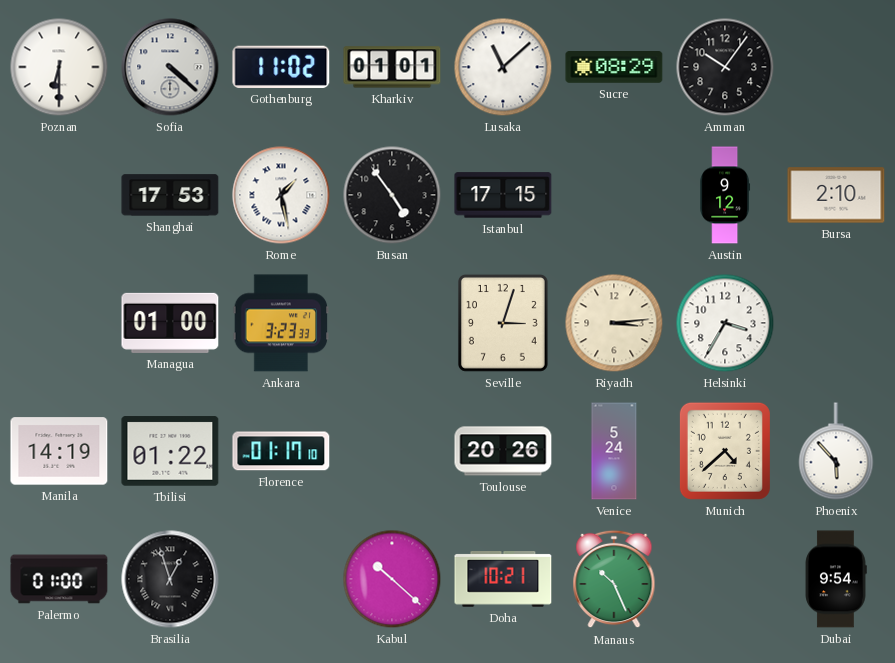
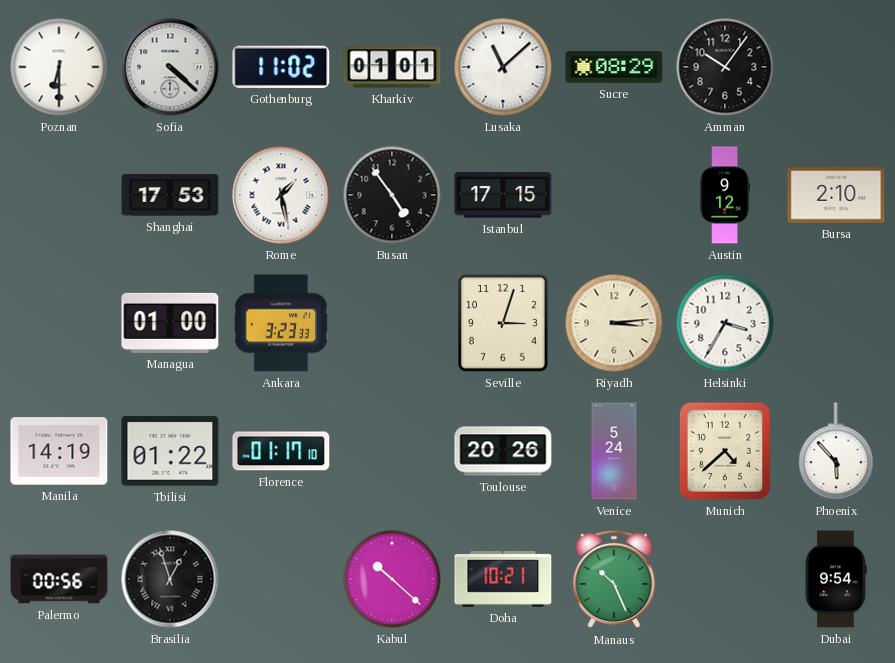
Palermo: 01:00 -> 00:56 (59, 579)
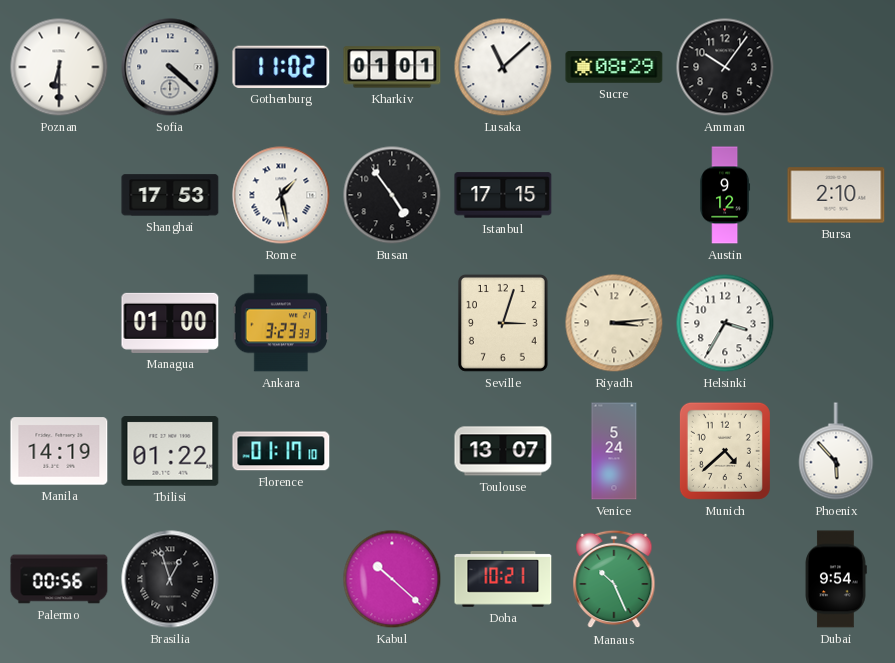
Toulouse: 20:26 -> 13:07 (503, 451)
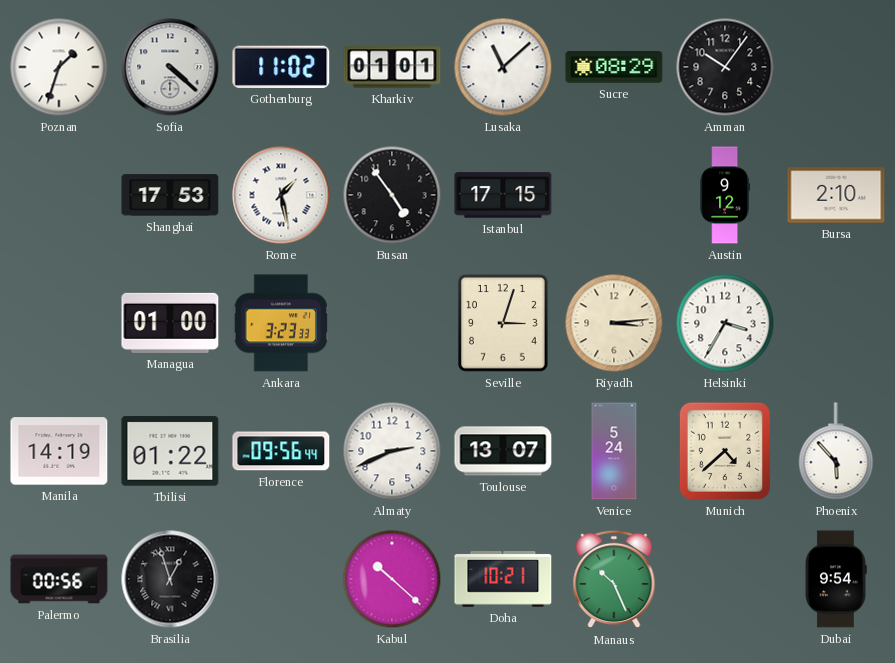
Poznan: 6:30 -> 1:33 (59, 67)
Florence: 01:17 -> 09:56 (281, 451)
Almaty: none -> 2:41 (392, 451)
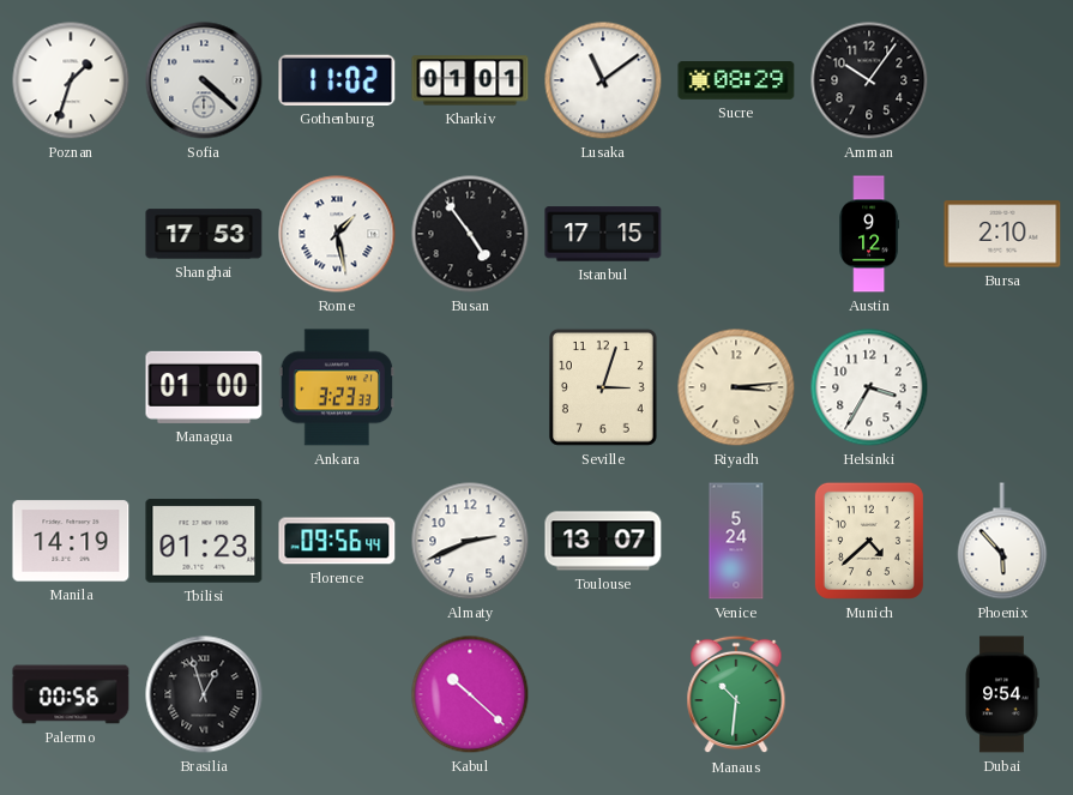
Lusaka: 11:08 -> 11:09 (603, 80)
Tbilisi: 01:22 -> 01:23 (204, 541)
Doha: 10:21 -> none (503, 580)
Manaus: 10:26 -> 10:31 (736, 694)
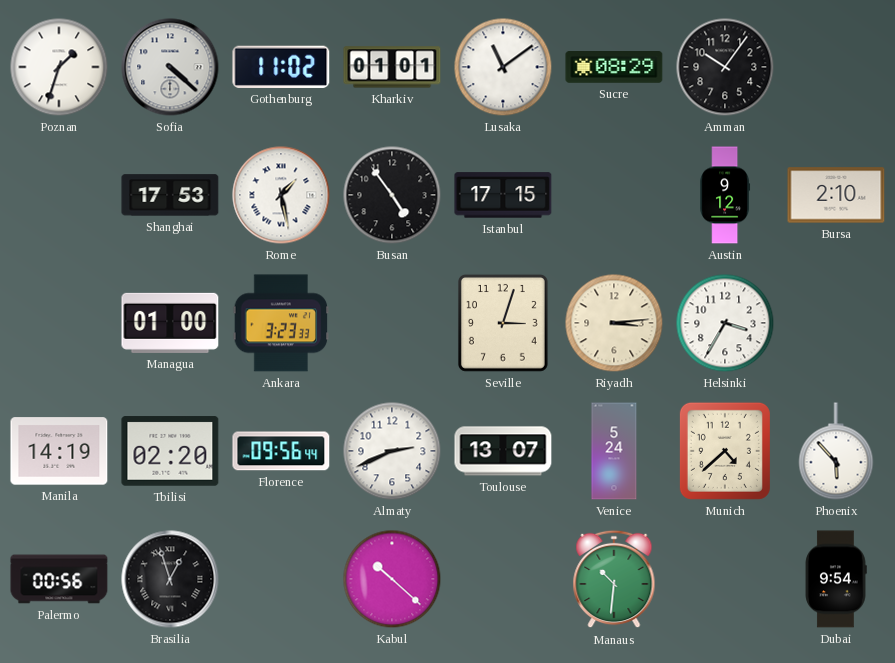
Tbilisi: 01:23 -> 02:20 (170, 451)
